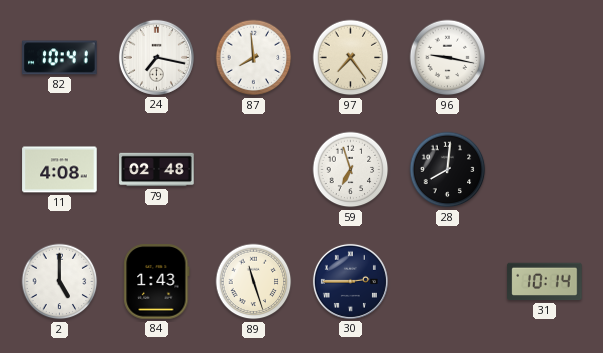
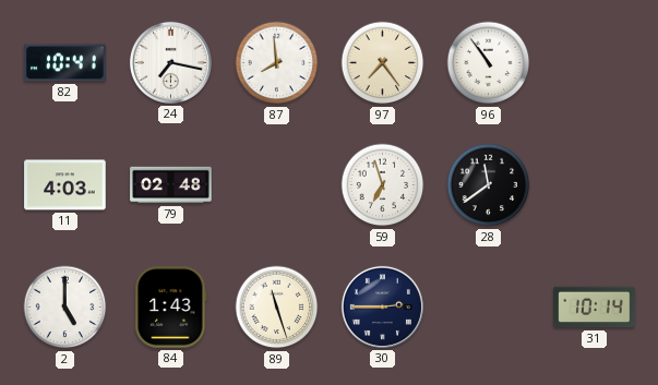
96: 9:17 -> 10:54 (489, 63)
11: 4:08 -> 4:03 (65, 185)
28: 8:01 -> 11:39 (489, 185)
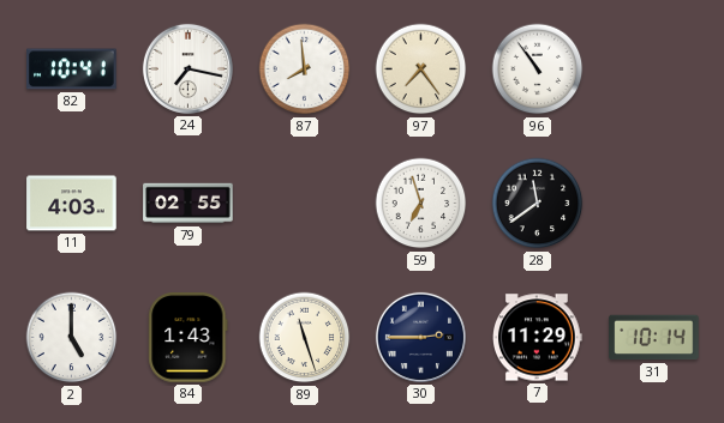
79: 02:48 -> 02:55 (189, 204)
7: none -> 11:29 (538, 338)
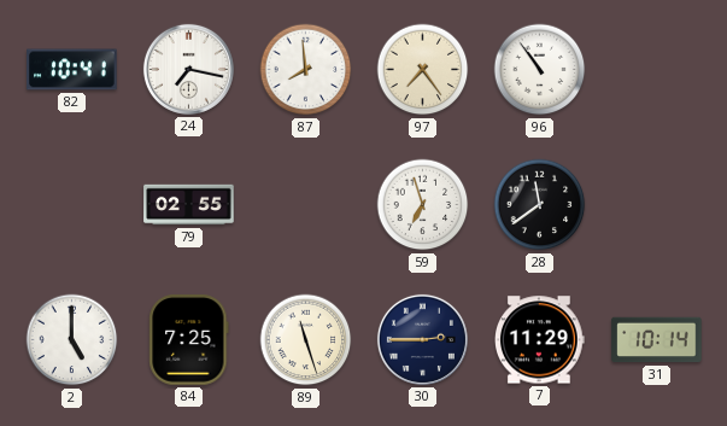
11: 4:03 -> none (72, 204)
84: 1:43 -> 7:25 (189, 340)
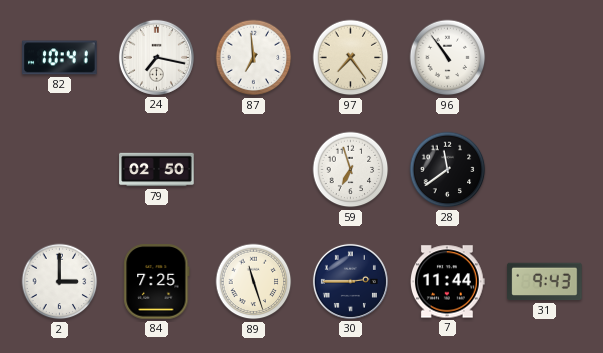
87: 7:59 -> 6:59 (254, 58)
79: 02:55 -> 02:50 (157, 170)
2: 5:00 -> 3:00 (60, 282)
7: 11:29 -> 11:44 (448, 282)
31: 10:14 -> 9:43 (545, 282)
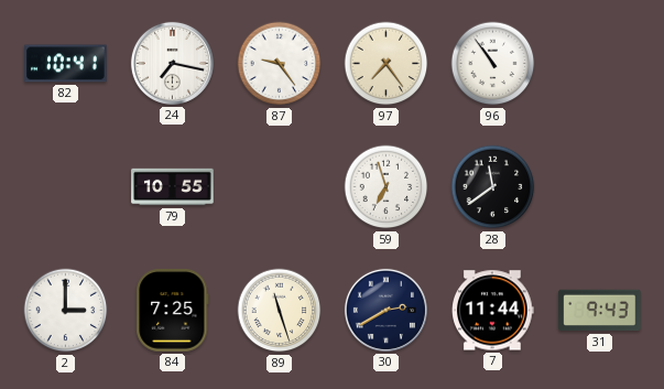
87: 6:59 -> 9:24 (280, 64)
79: 02:50 -> 10:55 (173, 187)
30: 2:45 -> 2:40 (385, 310)
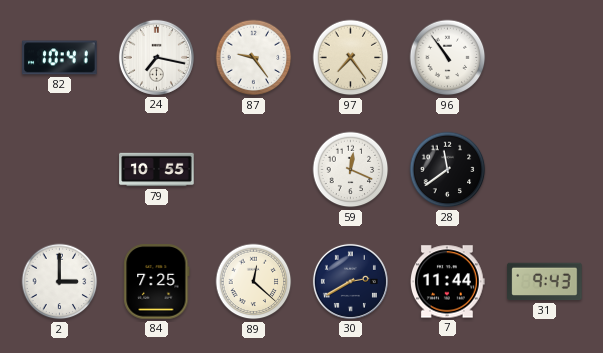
59: 6:57 -> 12:19 (351, 170)
89: 11:27 -> 12:22 (254, 282)
